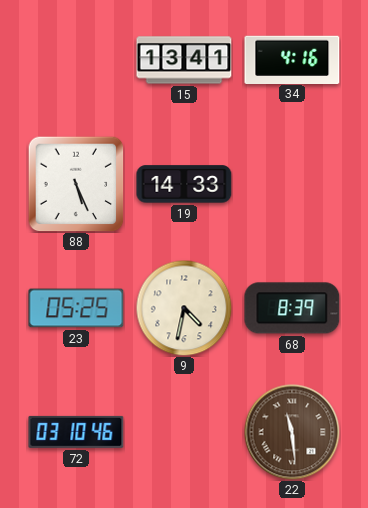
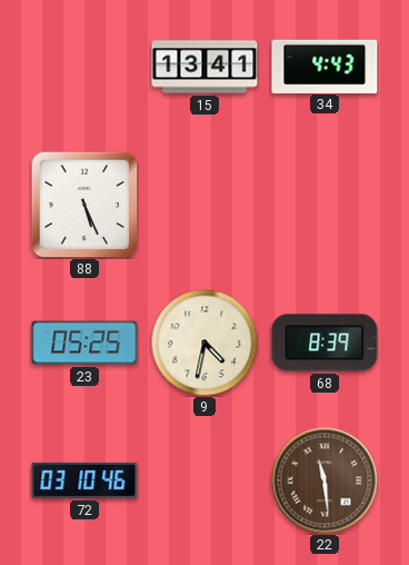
34: 4:16 -> 4:43 (325, 66)
19: 14:33 -> none (184, 184)
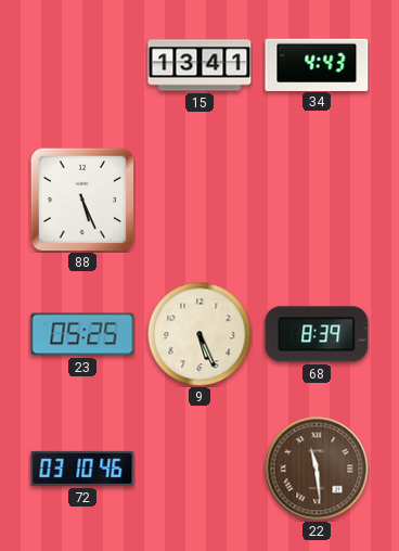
9: 4:32 -> 5:26 (200, 334)
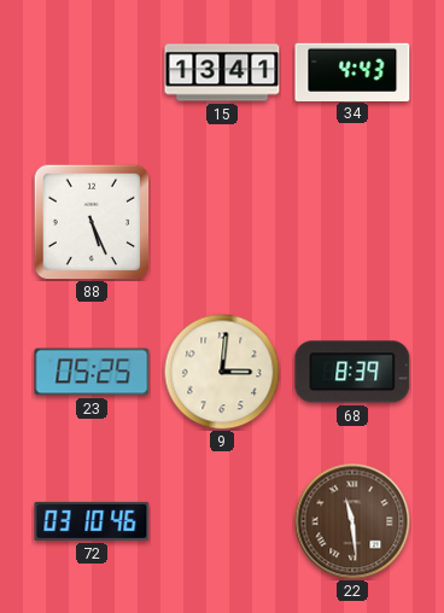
9: 5:26 -> 3:01 (222, 372)
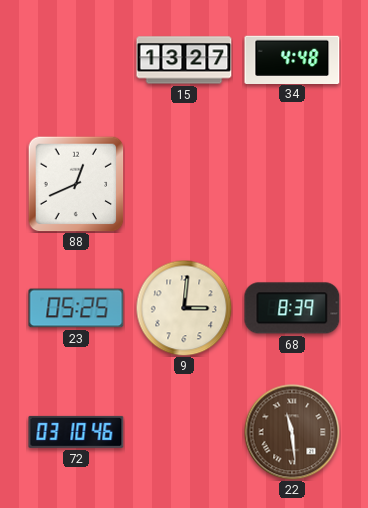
15: 13:41 -> 13:27 (184, 60)
34: 4:43 -> 4:48 (292, 59)
88: 5:26 -> 12:41 (76, 184)
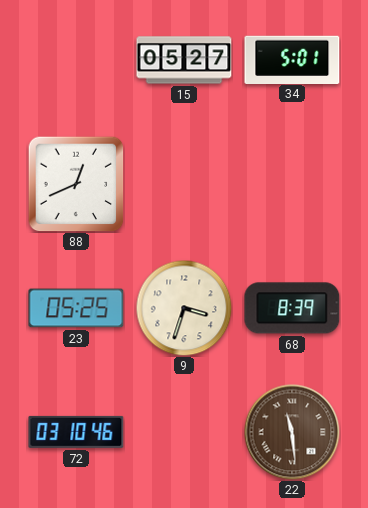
15: 13:27 -> 05:27 (184, 60)
34: 4:48 -> 5:01 (292, 59)
9: 3:01 -> 3:33 (184, 308)
